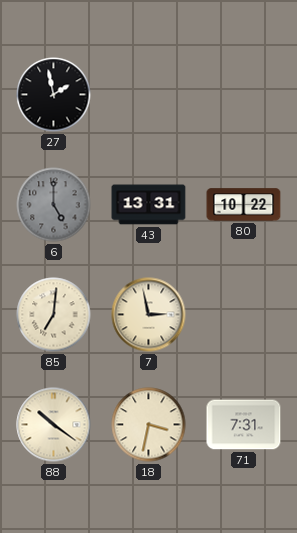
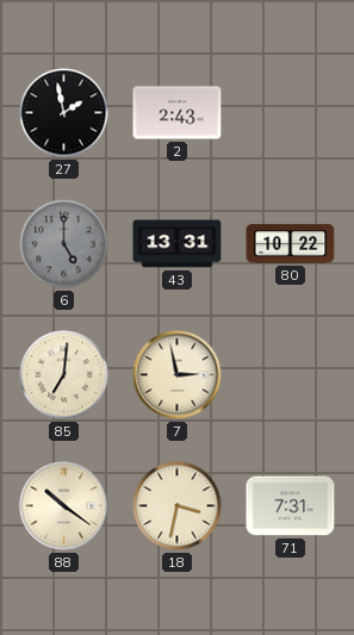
2: none -> 2:43 (178, 113)
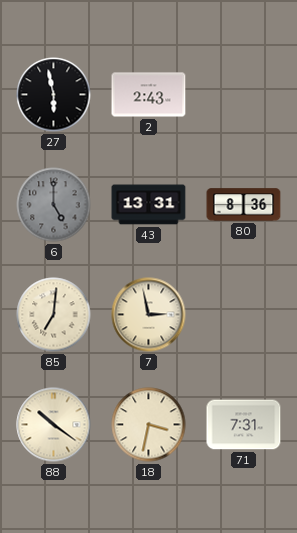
27: 1:58 -> 5:58 (54, 95)
80: 10:22 -> 8:36 (244, 205)
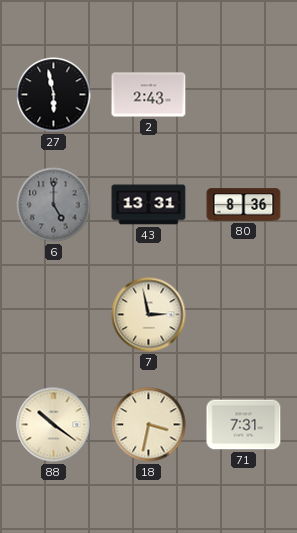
85: 7:01 -> none (54, 315)
